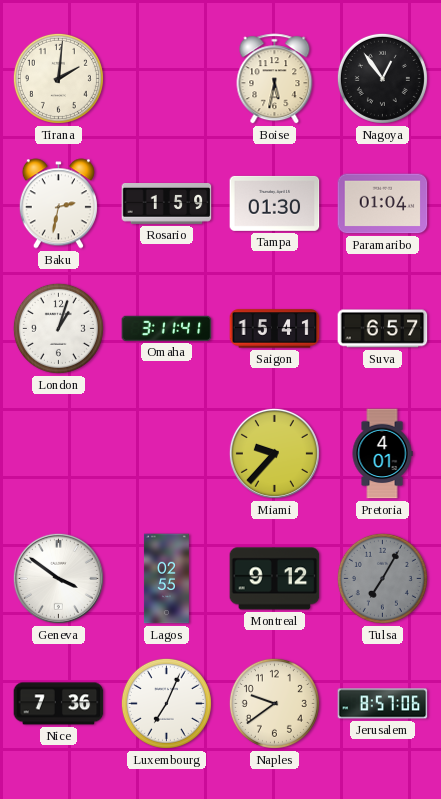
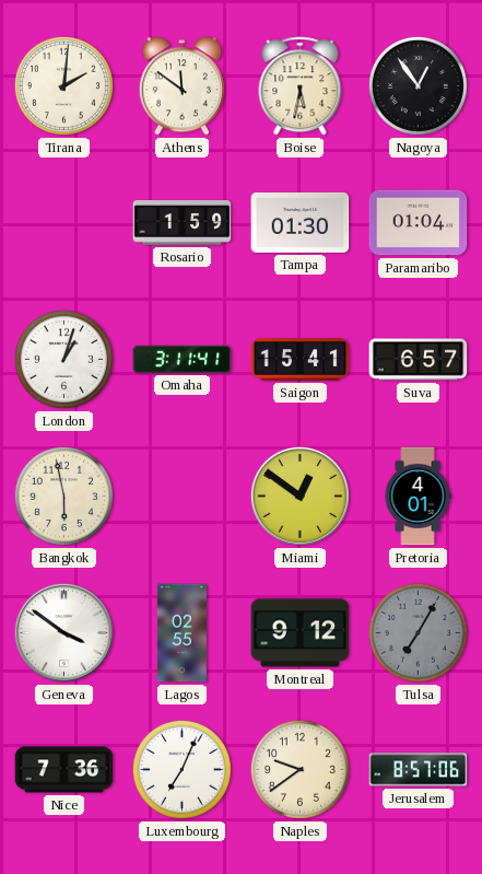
Athens: none -> 11:51 (181, 86)
Baku: 2:32 -> none (58, 204)
Bangkok: none -> 5:58 (63, 496)
Miami: 9:37 -> 12:51 (299, 496)
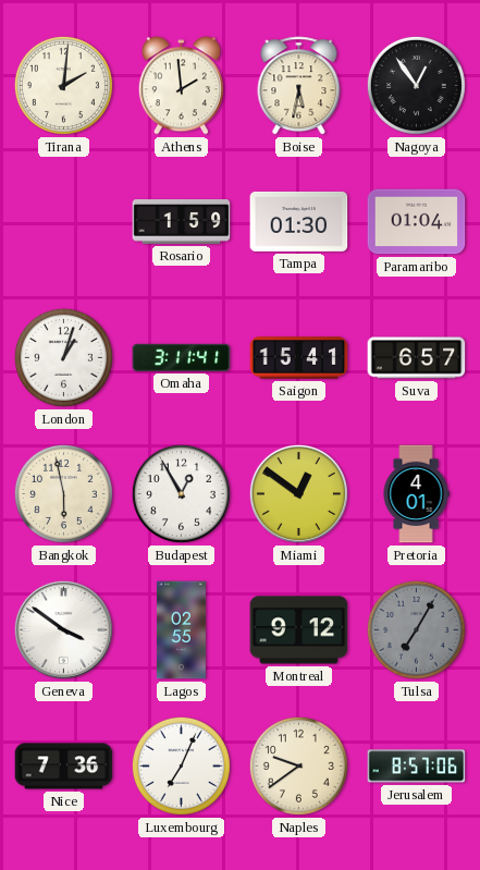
Athens: 11:51 -> 1:59 (181, 86)
Budapest: none -> 12:55 (181, 493)
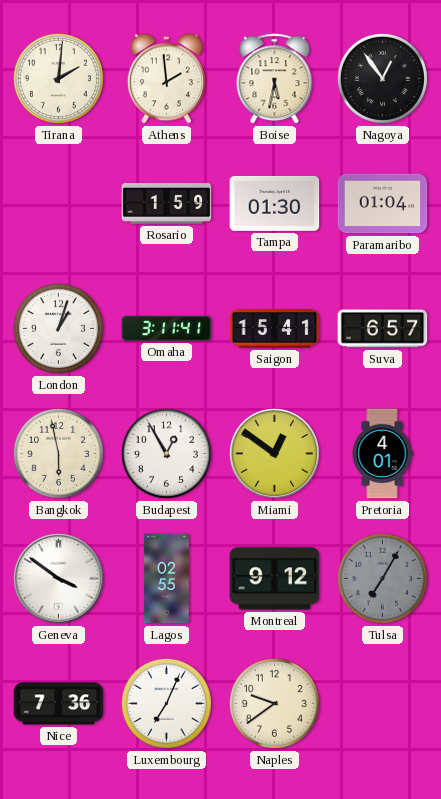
Jerusalem: 8:57 -> none (417, 767)
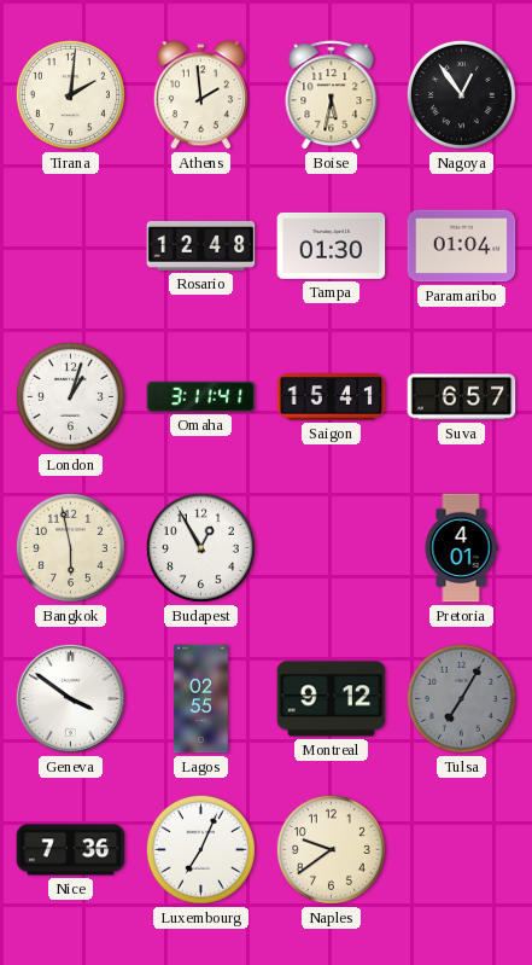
Rosario: 1:59 -> 12:48 (201, 246)
Miami: 12:51 -> none (274, 453)
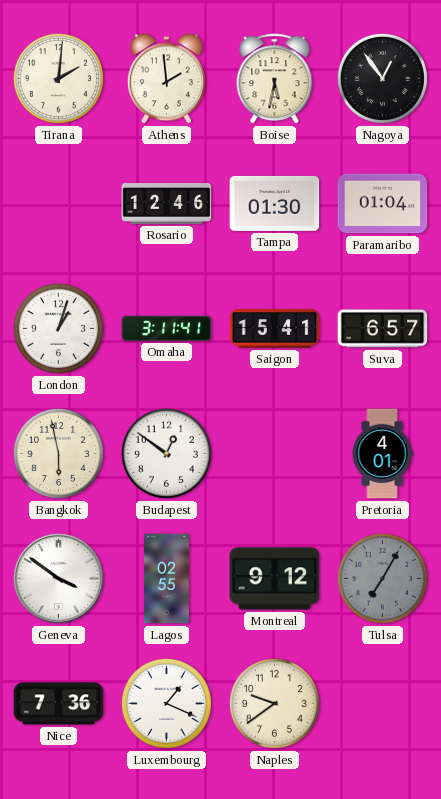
Rosario: 12:48 -> 12:46 (167, 204)
Budapest: 12:55 -> 12:51 (166, 453)
Luxembourg: 7:04 -> 1:19 (166, 703)
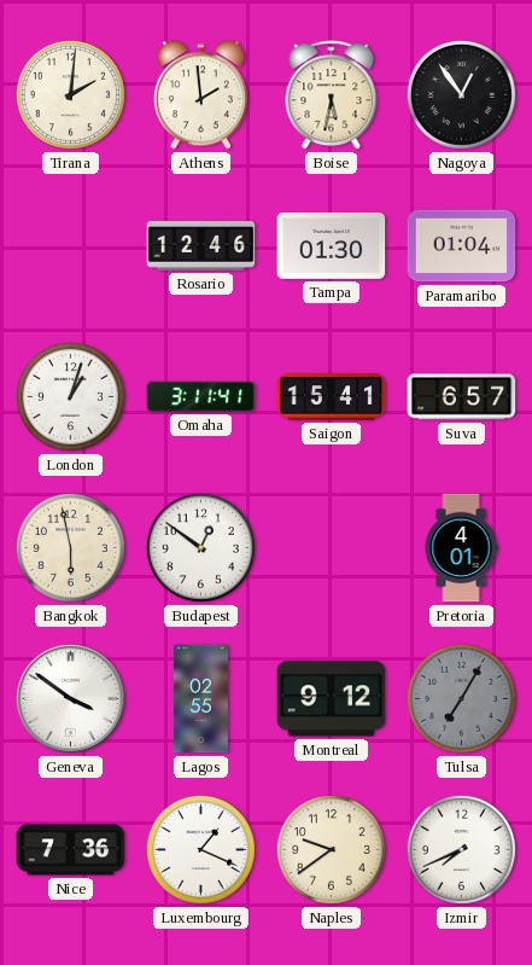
Izmir: none -> 7:41 (461, 849)
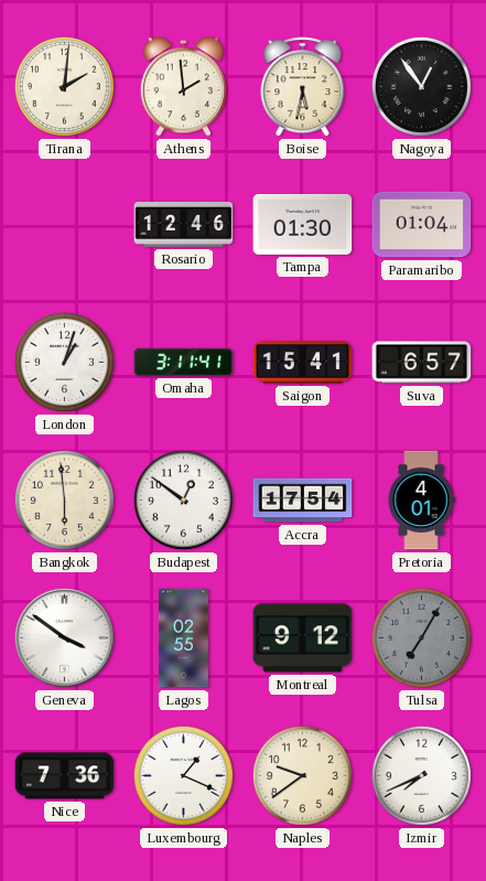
Bangkok: 5:58 -> 5:59 (64, 499)
Accra: none -> 17:54 (303, 501)
